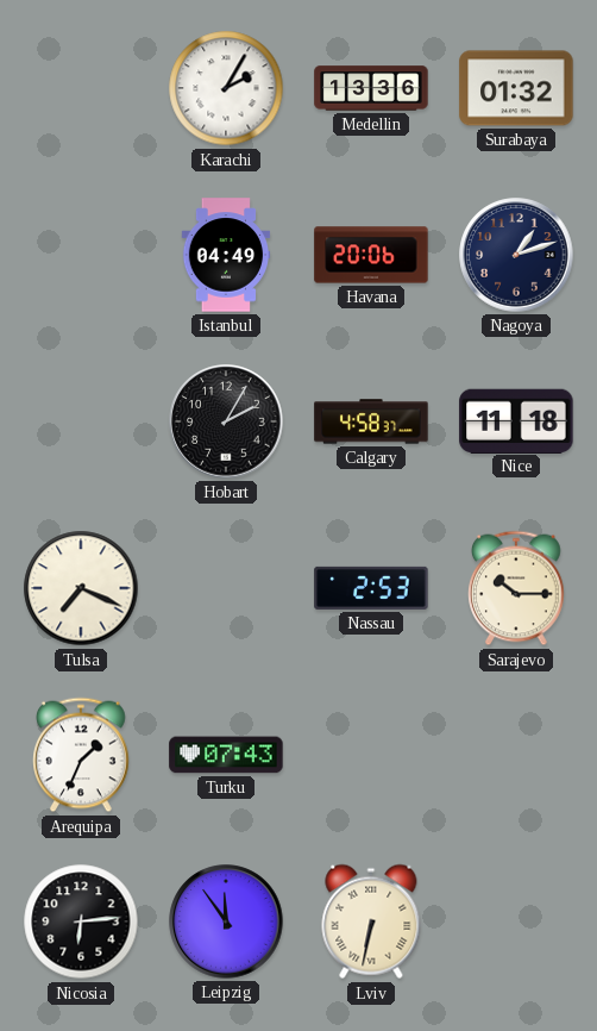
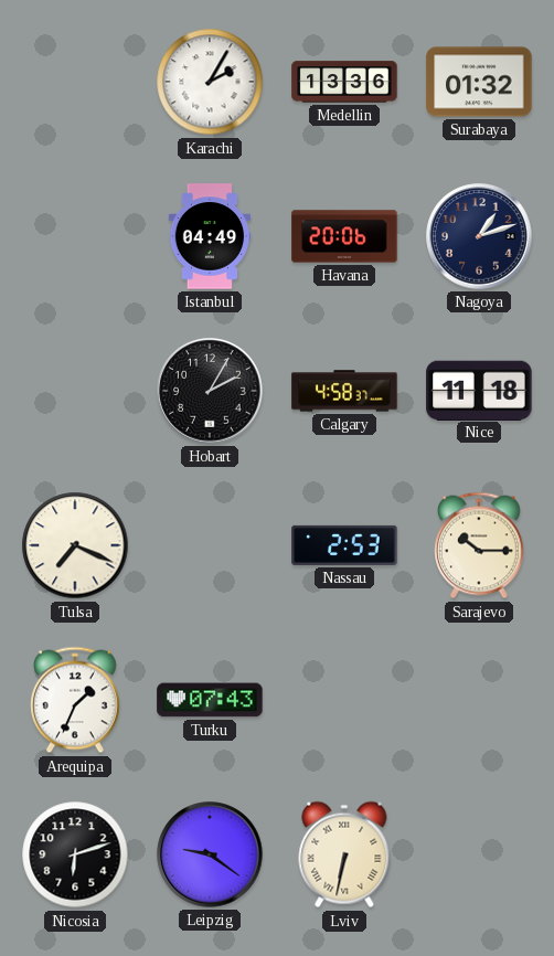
Nicosia: 6:14 -> 6:12 (75, 854)
Leipzig: 11:54 -> 9:21 (210, 854)
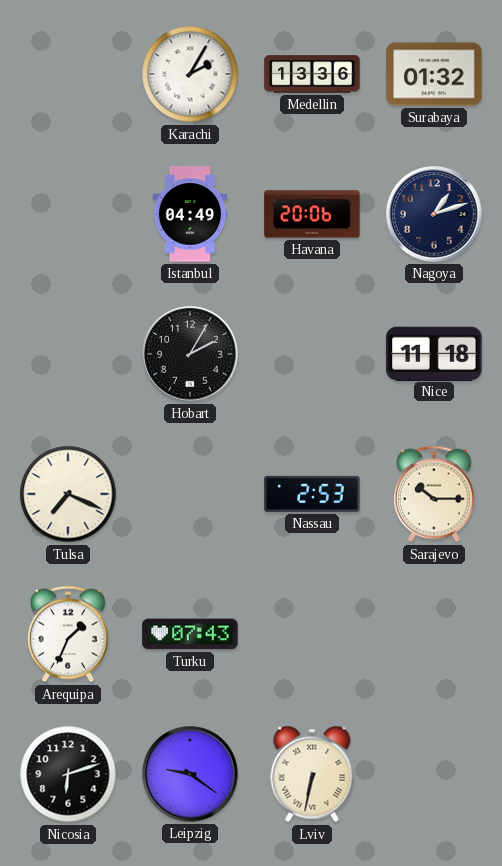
Calgary: 4:58 -> none (344, 391)
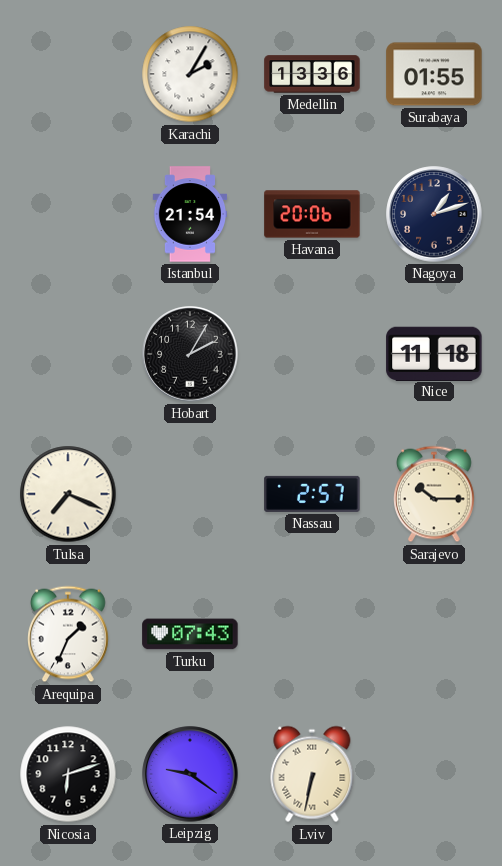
Surabaya: 01:32 -> 01:55 (434, 74)
Istanbul: 04:49 -> 21:54 (190, 214)
Nassau: 2:53 -> 2:57 (312, 494)
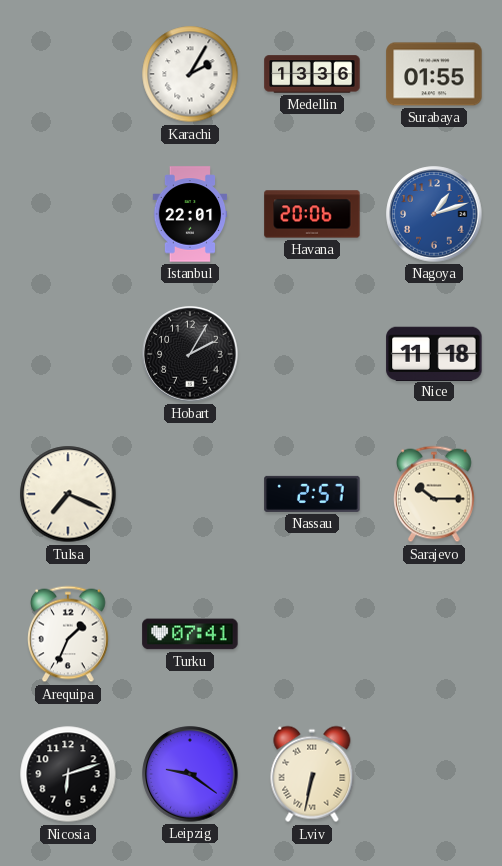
Istanbul: 21:54 -> 22:01 (190, 214)
Nagoya dial: navy -> blue (434, 214)
Turku: 07:43 -> 07:41 (190, 634)
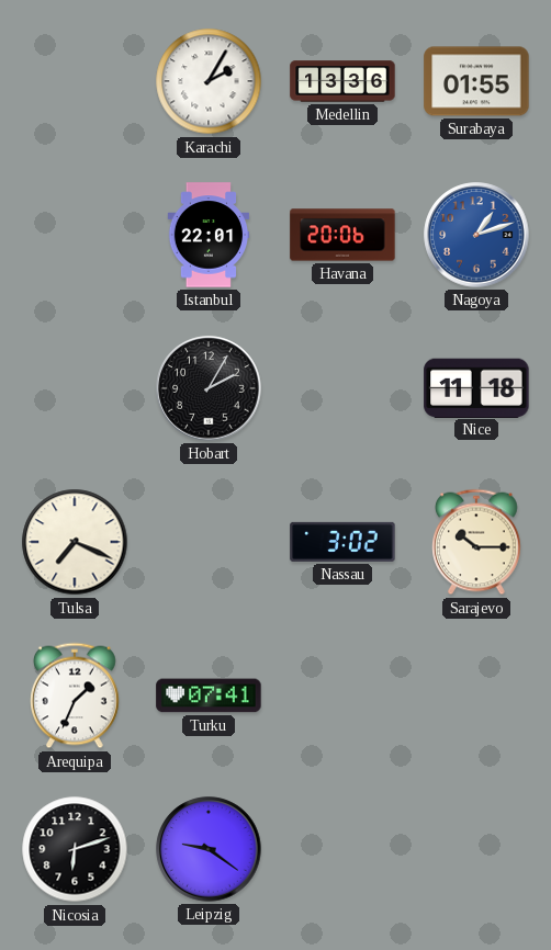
Nassau: 2:57 -> 3:02 (342, 542)
Lviv: 6:32 -> none (312, 774)
